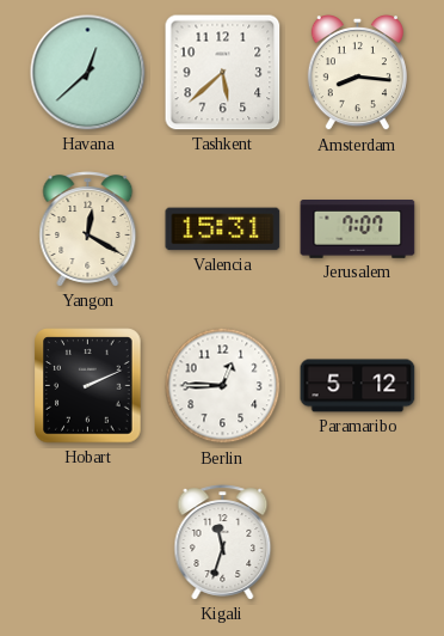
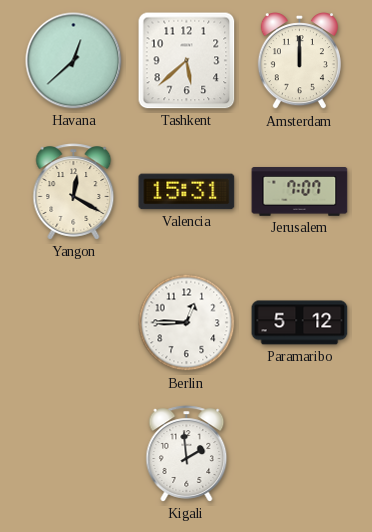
Amsterdam: 8:16 -> 12:00 (299, 62)
Hobart: 2:11 -> none (88, 386)
Kigali: 11:33 -> 1:59 (187, 454)
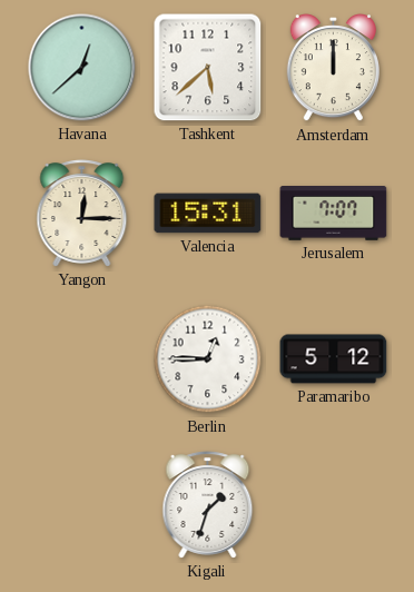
Yangon: 12:20 -> 12:15 (82, 214)
Kigali: 1:59 -> 1:33 (208, 505)
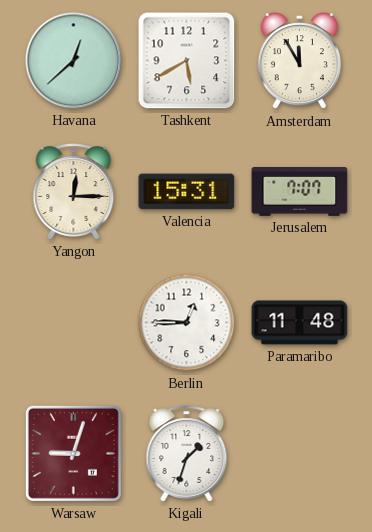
Tashkent: 5:38 -> 5:40 (187, 61)
Amsterdam: 12:00 -> 11:55 (299, 62)
Paramaribo: 5:12 -> 11:48 (300, 323)
Warsaw: none -> 9:03 (73, 453)
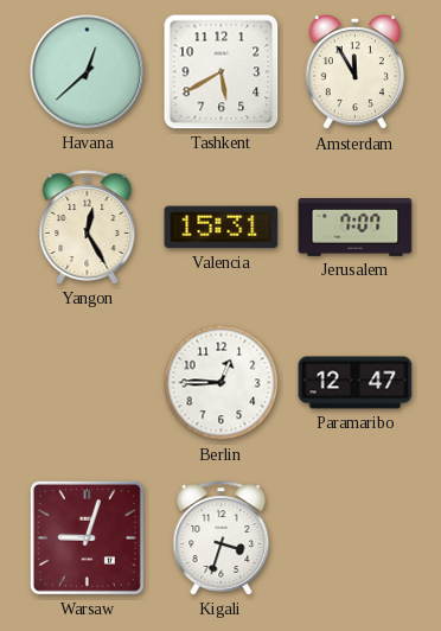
Yangon: 12:15 -> 12:25 (88, 228)
Paramaribo: 11:48 -> 12:47 (356, 383)
Kigali: 1:33 -> 3:33 (222, 538)
